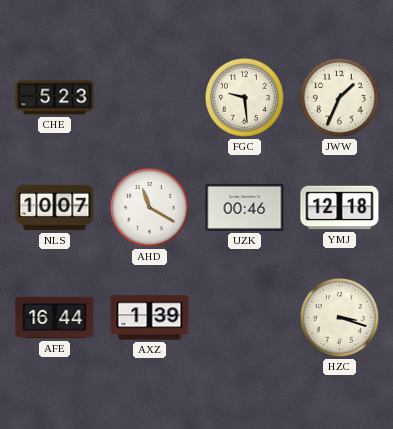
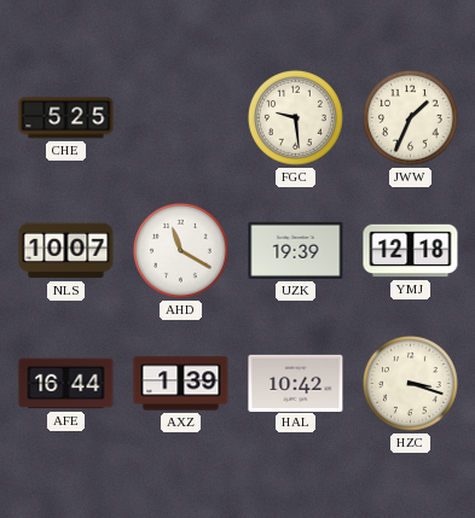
CHE: 5:23 -> 5:25 (66, 118)
UZK: 00:46 -> 19:39 (296, 250)
HAL: none -> 10:42 (296, 383)
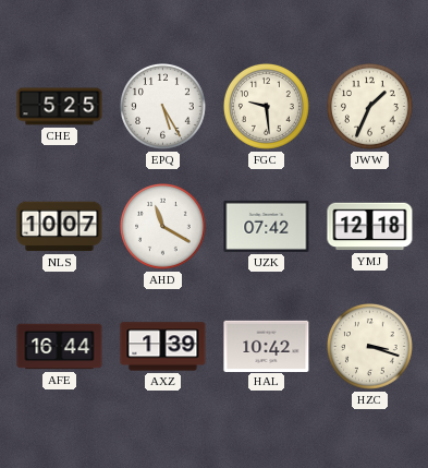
EPQ: none -> 5:25 (163, 107)
UZK: 19:39 -> 07:42 (267, 226)
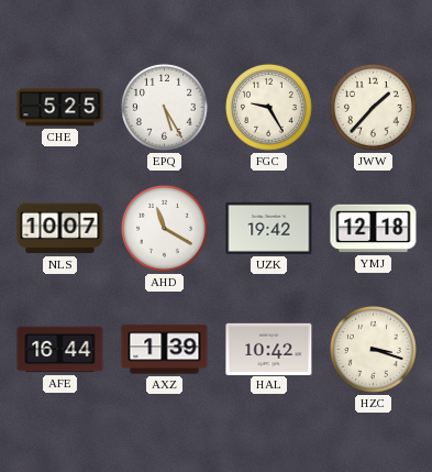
FGC: 9:29 -> 9:25 (269, 108)
JWW: 1:34 -> 1:37 (374, 108)
UZK: 07:42 -> 19:42 (269, 228)
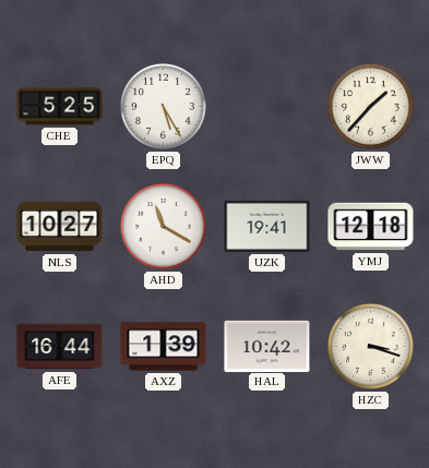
FGC: 9:25 -> none (269, 108)
NLS: 10:07 -> 10:27 (60, 227)
UZK: 19:42 -> 19:41 (267, 226)
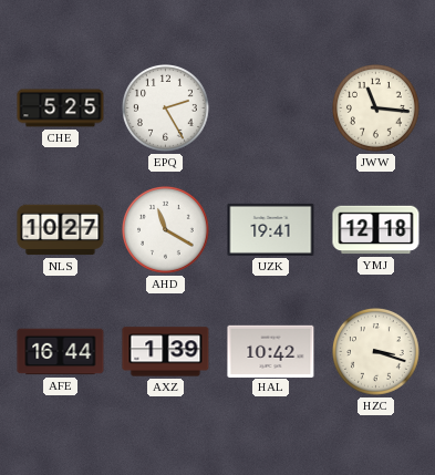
EPQ: 5:25 -> 2:25 (166, 109)
JWW: 1:37 -> 11:16 (376, 109)
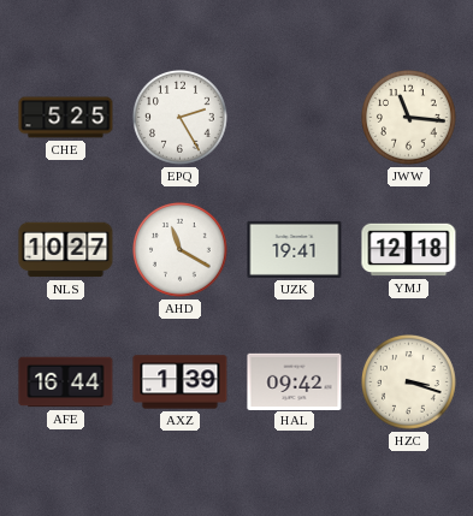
HAL: 10:42 -> 09:42 (295, 381)
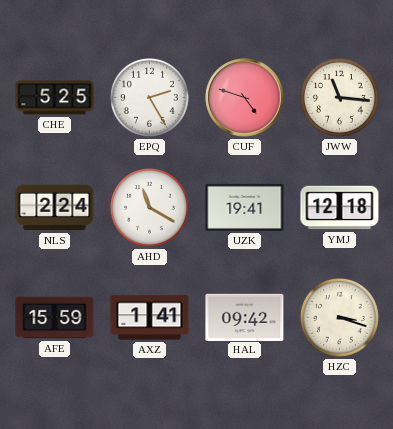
CUF: none -> 4:48 (245, 98)
NLS: 10:27 -> 2:24 (55, 208)
AFE: 16:44 -> 15:59 (55, 318)
AXZ: 1:39 -> 1:41 (150, 318)
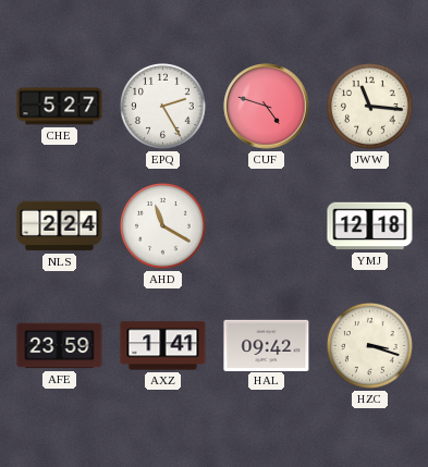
CHE: 5:25 -> 5:27 (60, 107)
UZK: 19:41 -> none (245, 207)
AFE: 15:59 -> 23:59 (60, 346)
